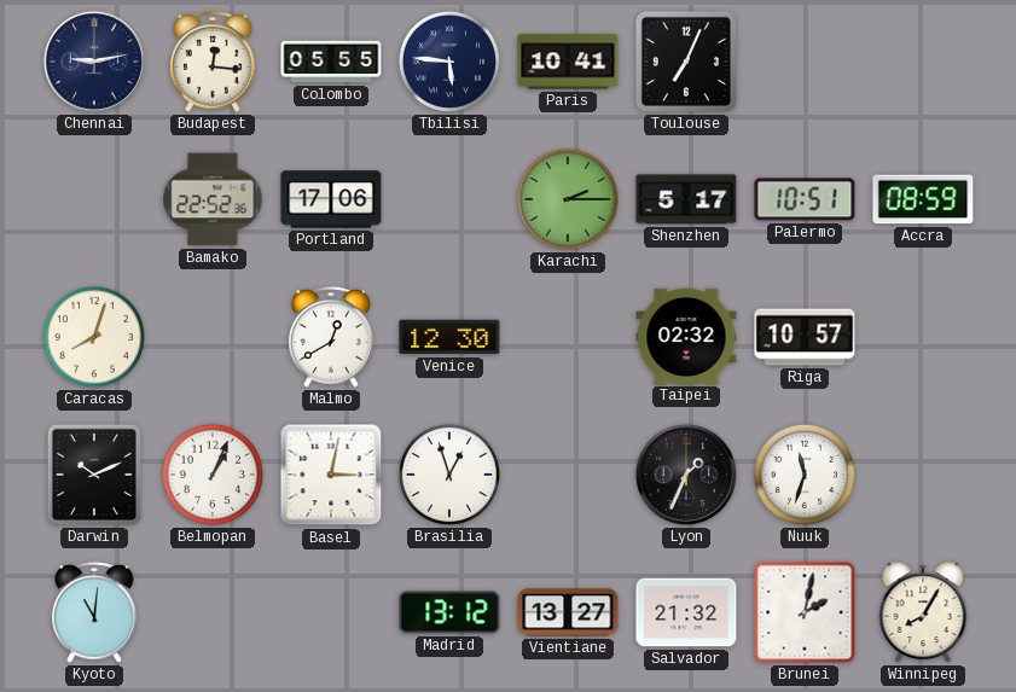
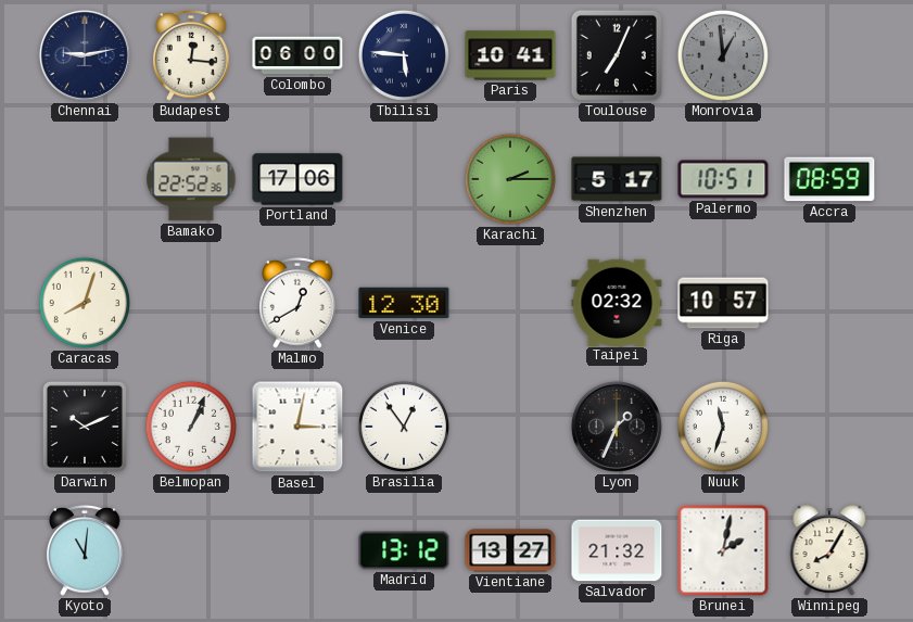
Colombo: 05:55 -> 06:00 (297, 55)
Monrovia: none -> 12:59 (723, 55)
Brasilia: 12:57 -> 12:54 (404, 427)
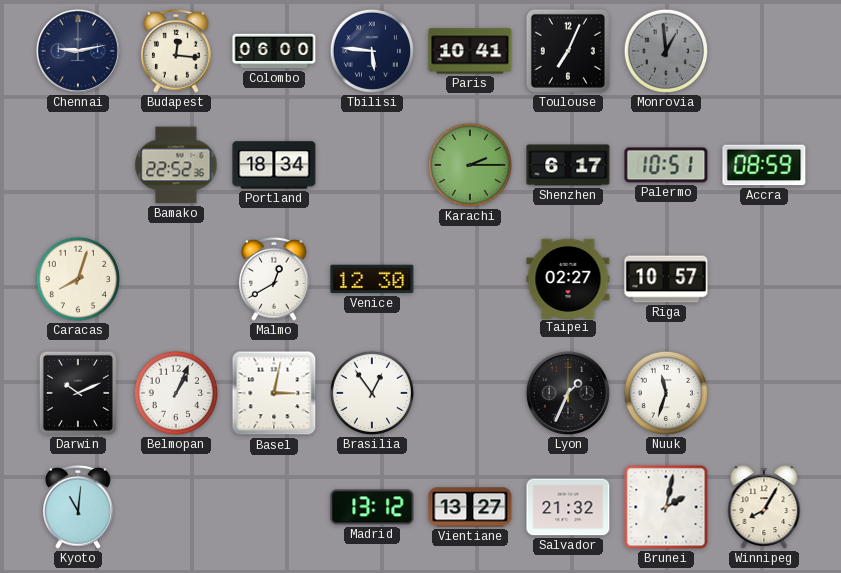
Portland: 17:06 -> 18:34 (274, 165)
Shenzhen: 5:17 -> 6:17 (568, 165)
Taipei: 02:32 -> 02:27 (568, 278)
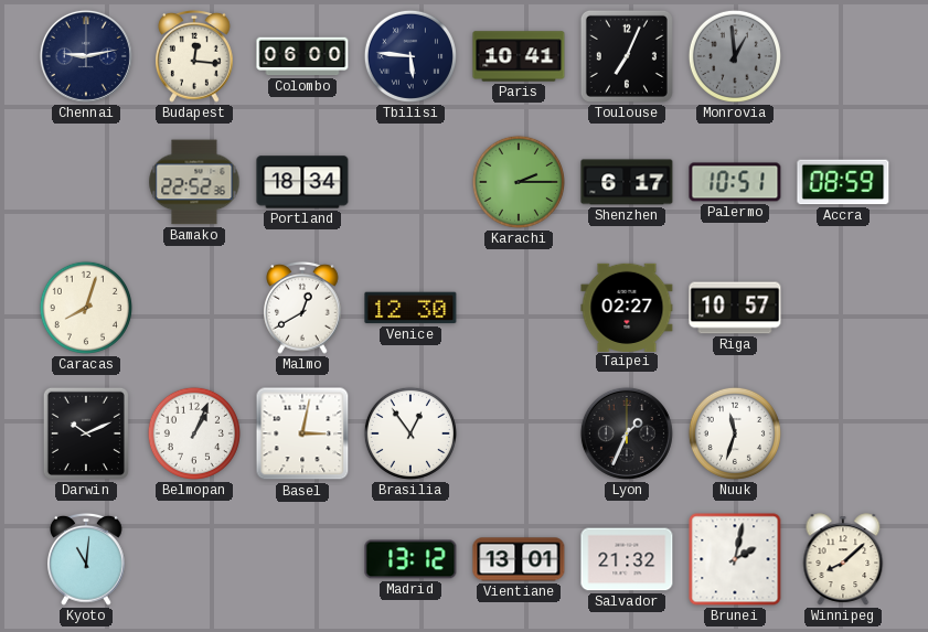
Vientiane: 13:27 -> 13:01 (519, 559)
Winnipeg: 8:05 -> 8:08 (843, 559)
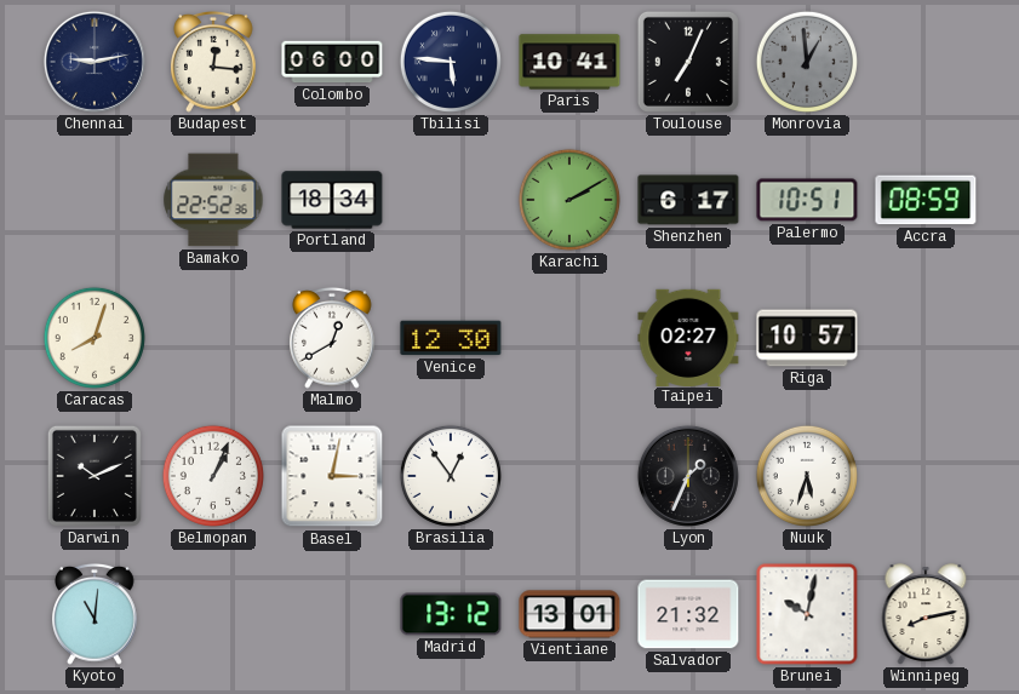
Karachi: 2:15 -> 2:10 (569, 200)
Nuuk: 11:33 -> 5:33 (807, 476)
Brunei: 2:02 -> 10:02 (807, 614)
Winnipeg: 8:08 -> 8:13 (926, 614)
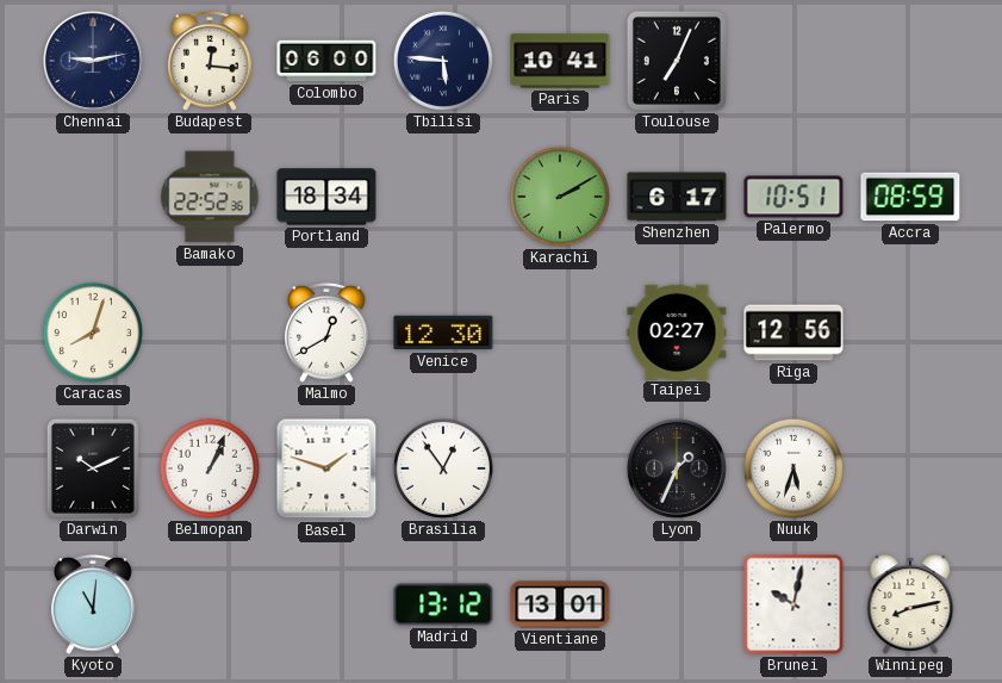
Monrovia: 12:59 -> none (807, 62)
Riga: 10:57 -> 12:56 (793, 333)
Basel: 3:02 -> 1:48 (326, 468)
Salvador: 21:32 -> none (688, 614)
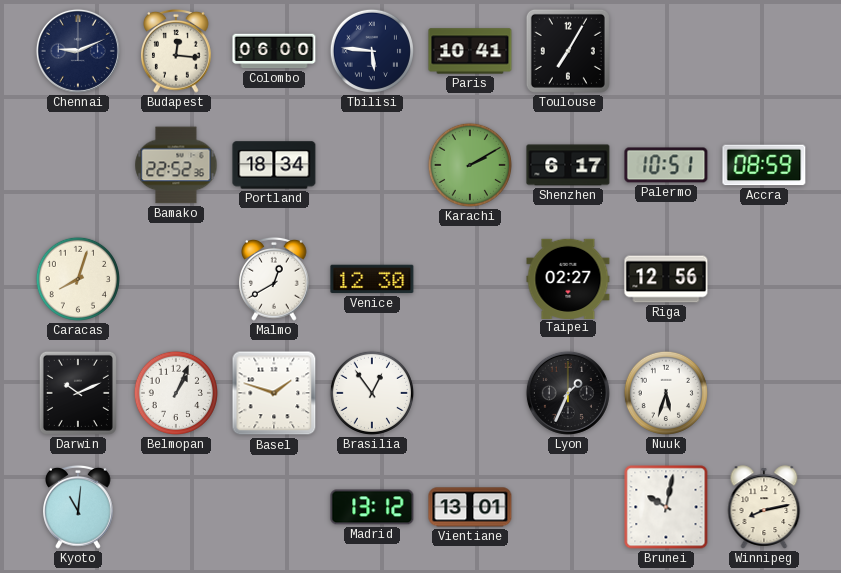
Chennai: 9:13 -> 9:11 (78, 51)
Toulouse: 7:04 -> 7:05 (568, 51)
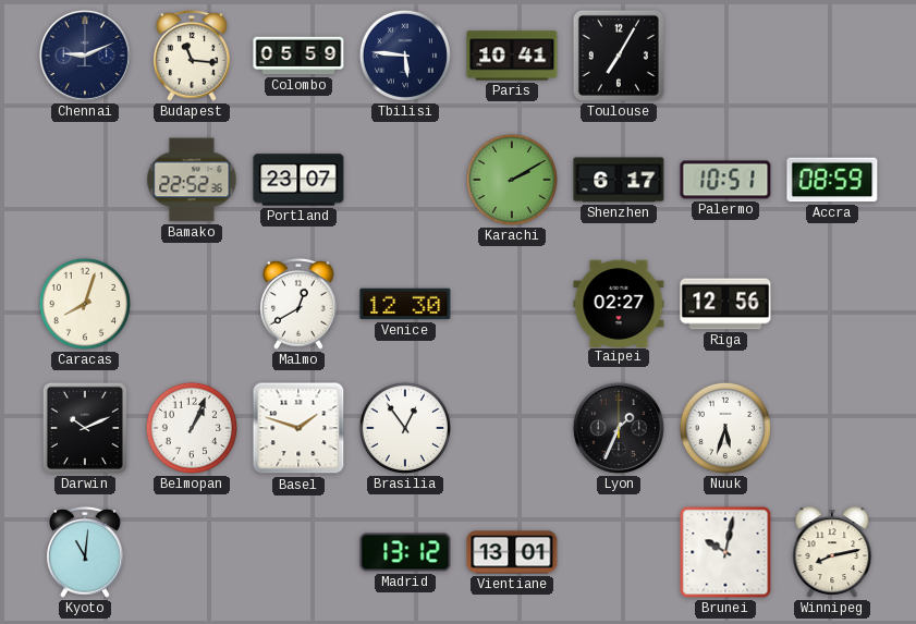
Budapest: 12:16 -> 11:16 (193, 56)
Colombo: 06:00 -> 05:59 (298, 56)
Portland: 18:34 -> 23:07 (298, 180)
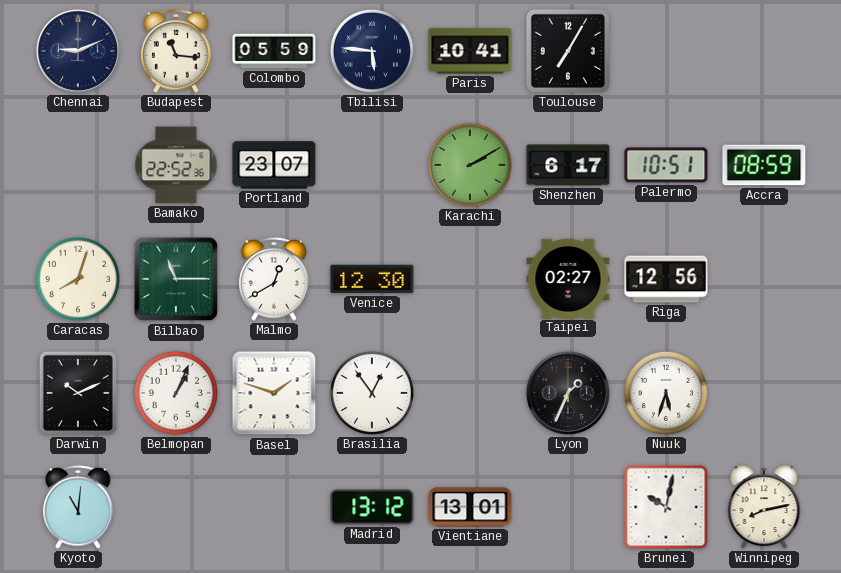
Bilbao: none -> 11:15 (176, 279)
